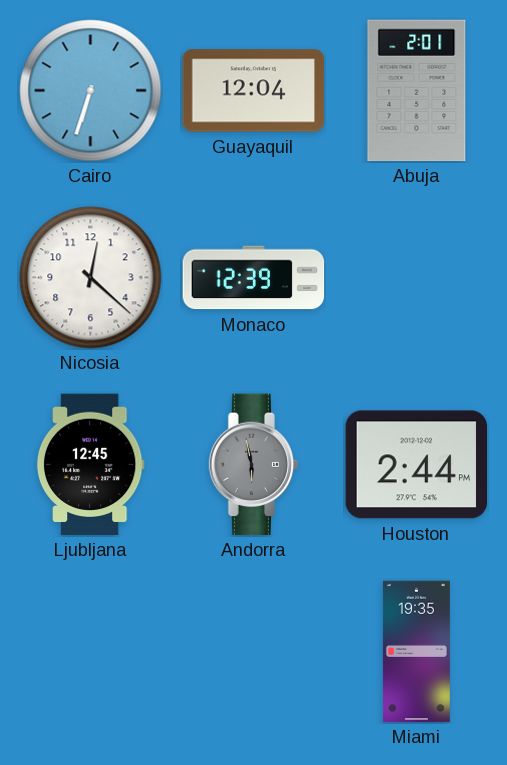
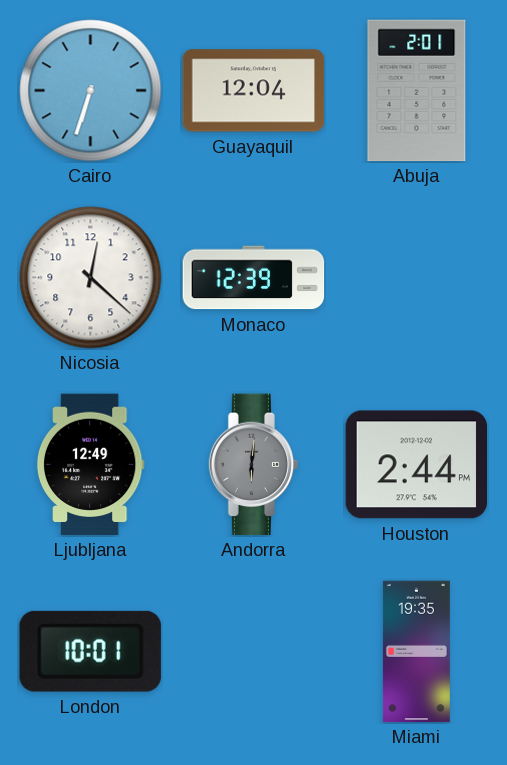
Ljubljana: 12:45 -> 12:49 (90, 465)
Andorra: 5:58 -> 6:01 (254, 465)
London: none -> 10:01 (90, 651)
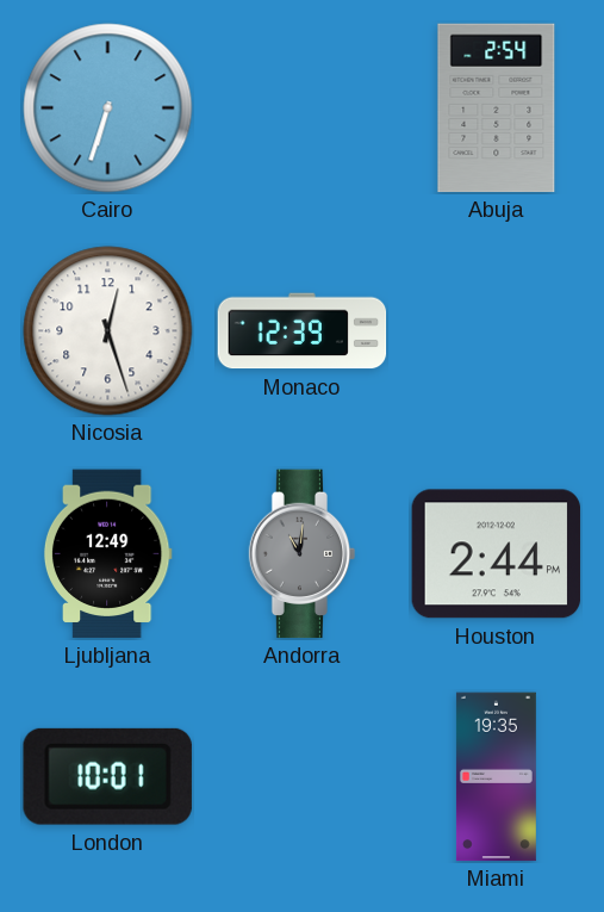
Guayaquil: 12:04 -> none (254, 91)
Abuja: 2:01 -> 2:54 (497, 108)
Nicosia: 12:22 -> 12:27 (108, 331)
Andorra: 6:01 -> 11:01 (303, 554)
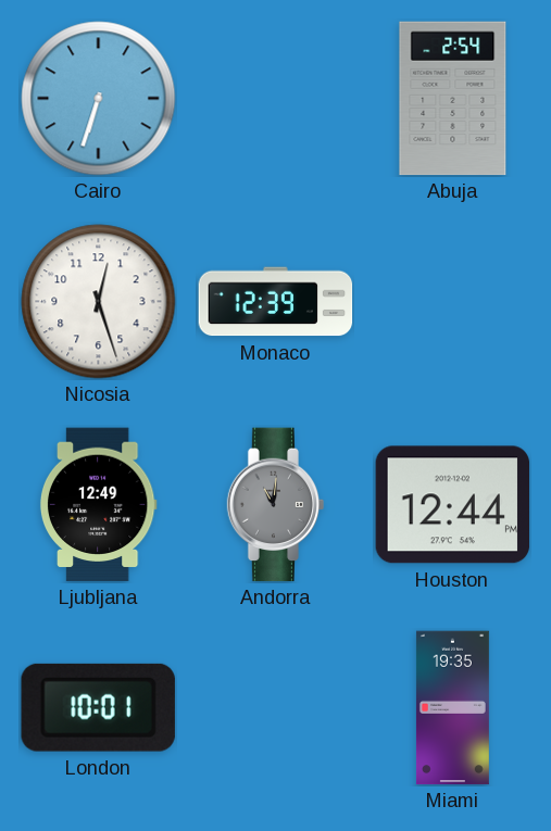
Houston: 2:44 -> 12:44 (453, 505)
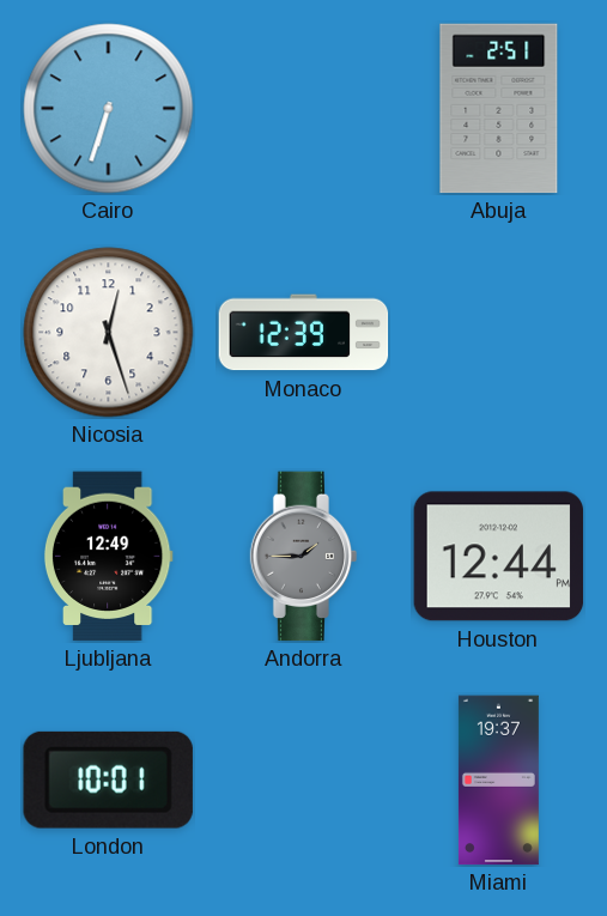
Abuja: 2:54 -> 2:51 (499, 109)
Andorra: 11:01 -> 1:45 (304, 557)
Miami: 19:35 -> 19:37 (498, 781)
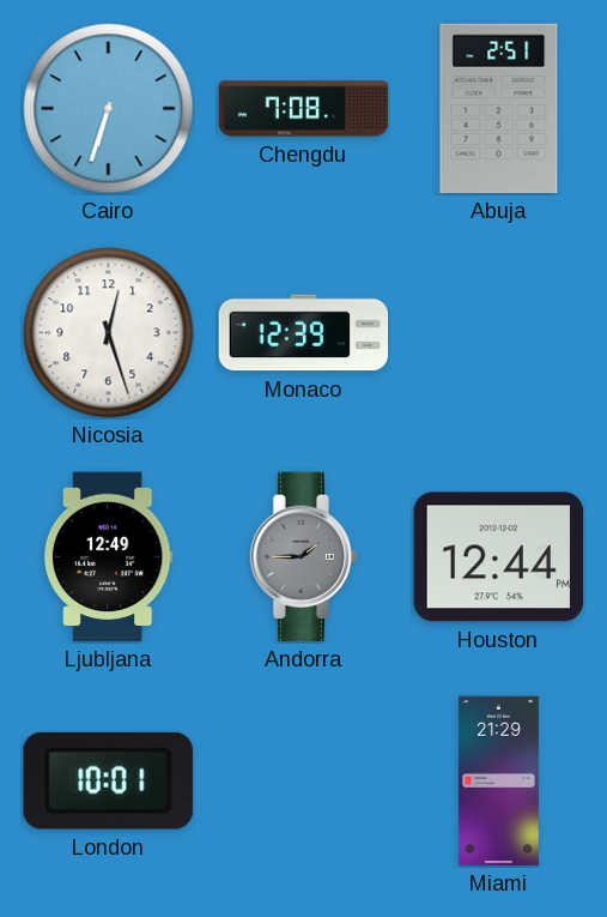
Chengdu: none -> 7:08 (304, 109)
Miami: 19:37 -> 21:29 (498, 782)
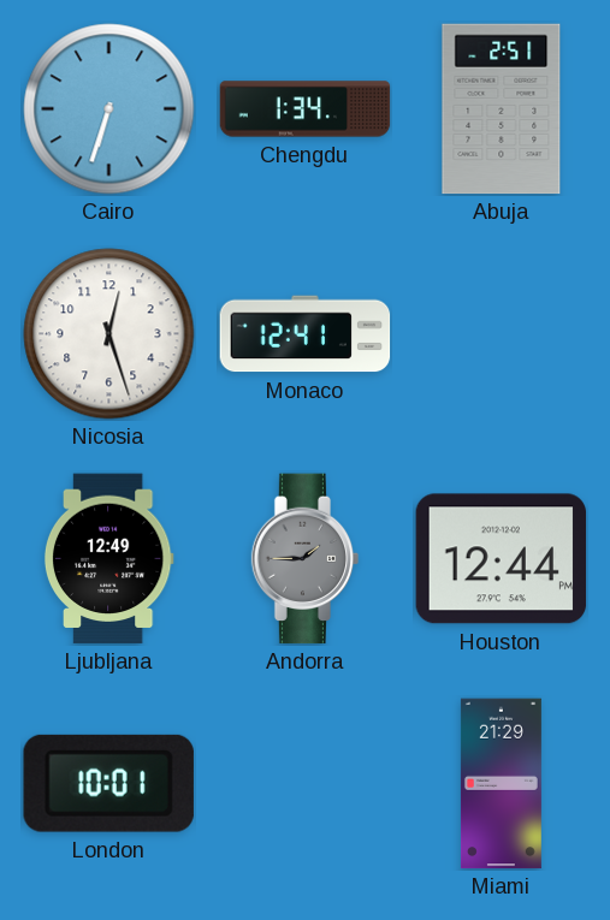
Chengdu: 7:08 -> 1:34 (306, 109)
Monaco: 12:39 -> 12:41 (306, 334)
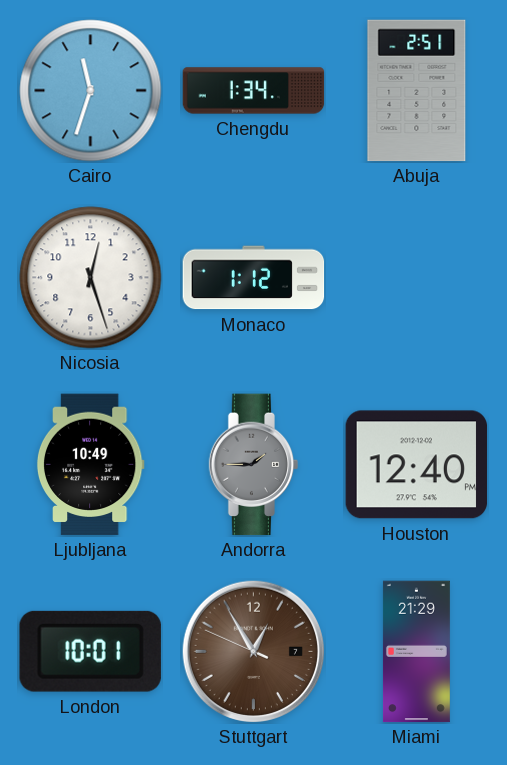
Cairo: 6:33 -> 11:33 (91, 91)
Monaco: 12:41 -> 1:12 (254, 278)
Ljubljana: 12:49 -> 10:49 (90, 465)
Houston: 12:44 -> 12:40 (417, 465)
Stuttgart: none -> 12:54 (253, 651)
